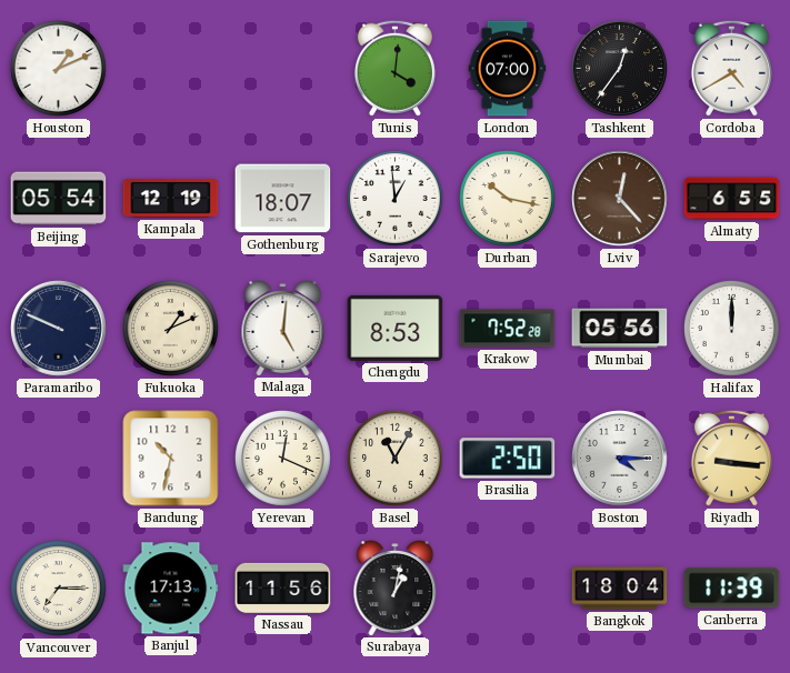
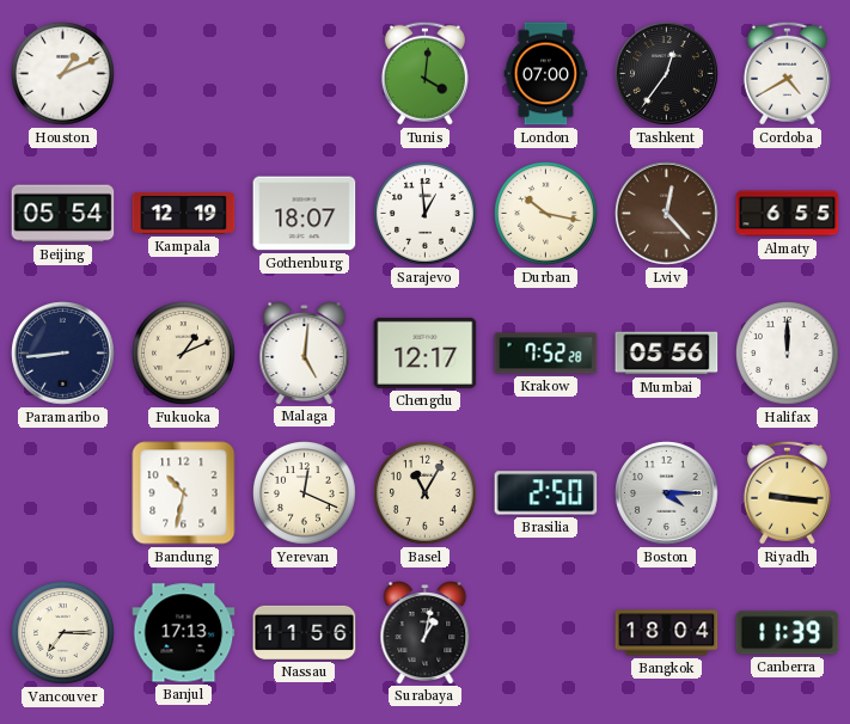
Paramaribo: 9:49 -> 8:44 (63, 354)
Chengdu: 8:53 -> 12:17 (426, 352)
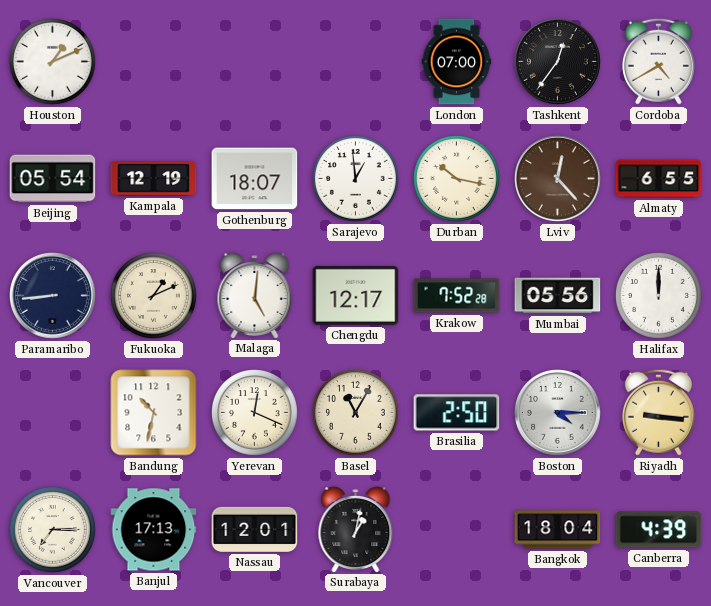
Tunis: 4:01 -> none (424, 73)
Nassau: 11:56 -> 12:01 (255, 529)
Canberra: 11:39 -> 4:39 (659, 530)
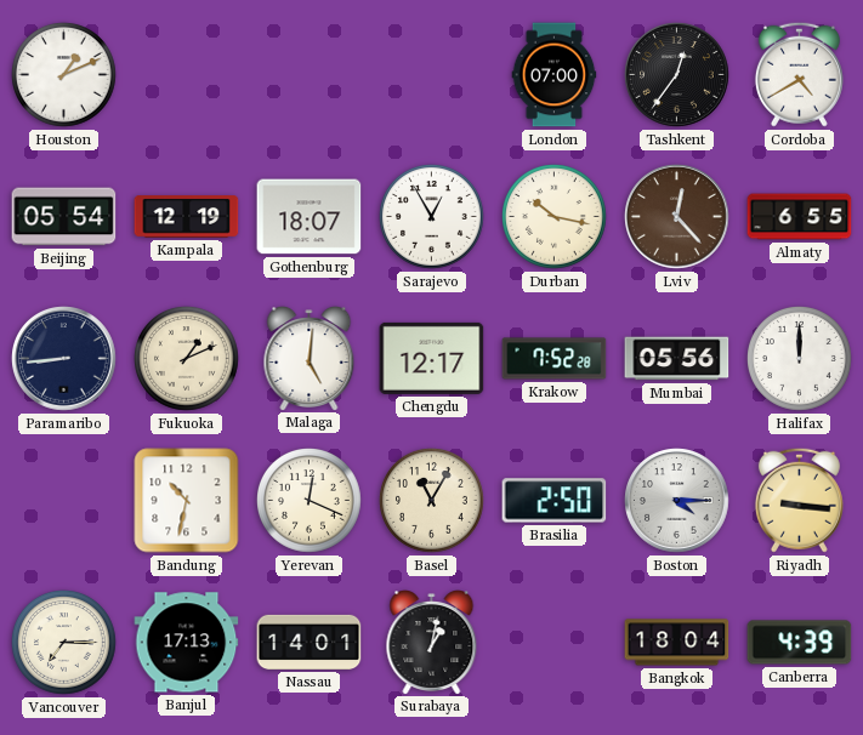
Sarajevo: 12:59 -> 12:55 (432, 217)
Nassau: 12:01 -> 14:01 (310, 642)
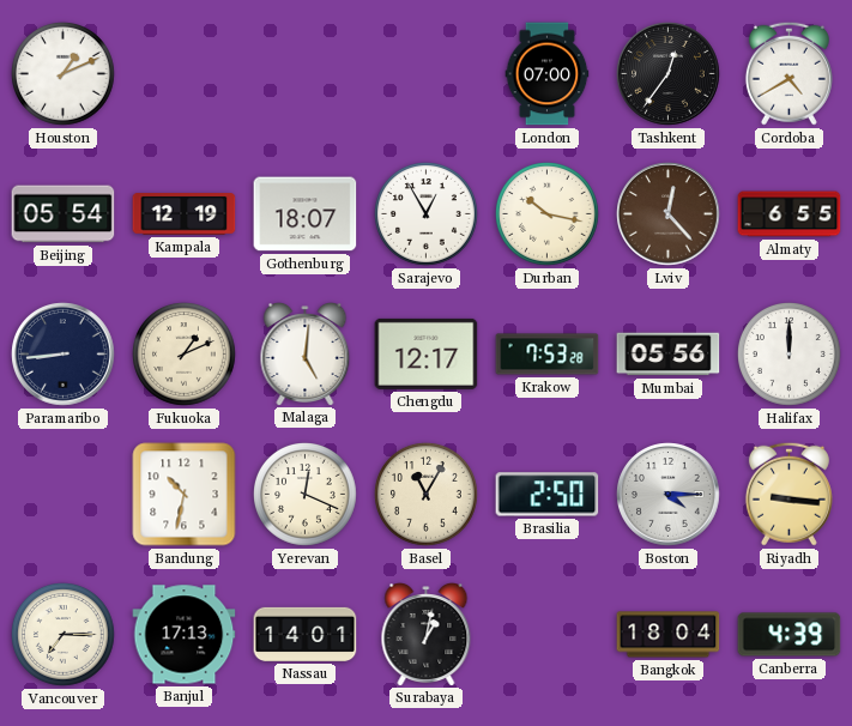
Krakow: 7:52 -> 7:53 (548, 355)
